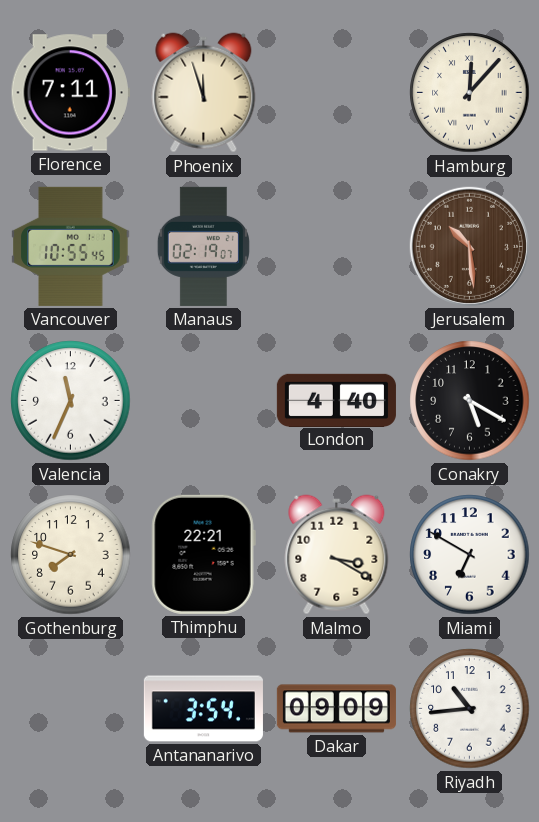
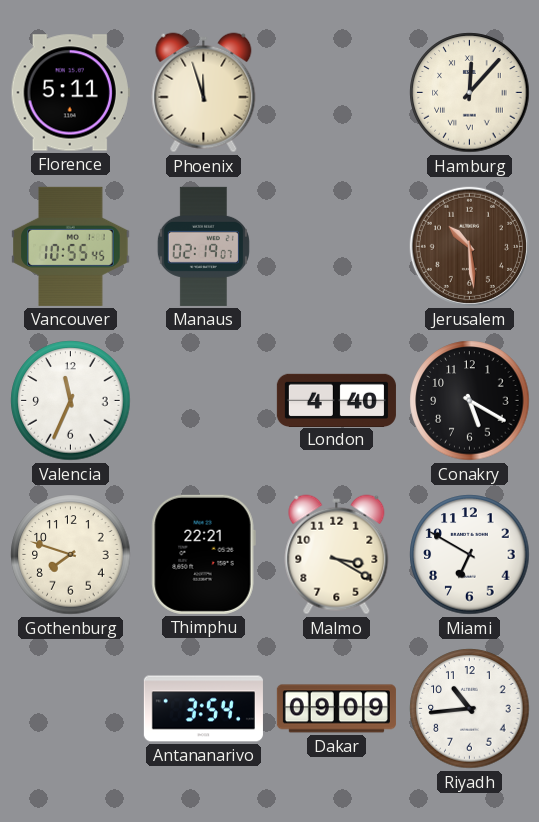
Florence: 7:11 -> 5:11 (70, 93)
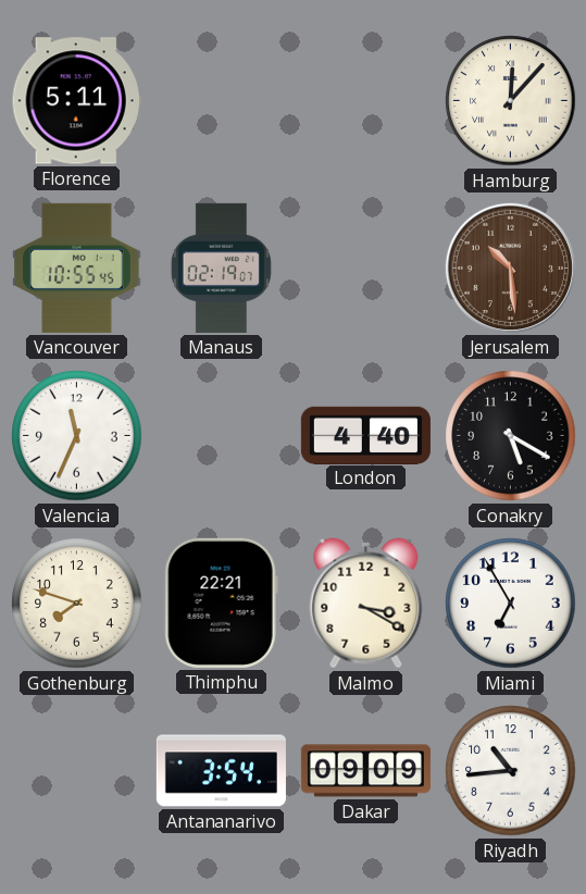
Phoenix: 11:57 -> none (204, 93)
Miami: 6:50 -> 6:55 (511, 604)
